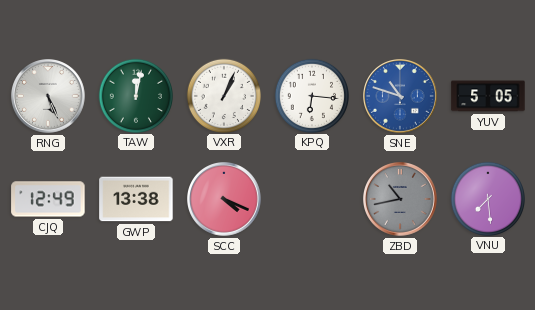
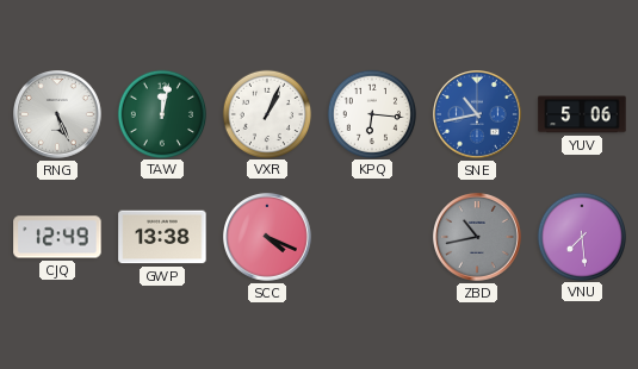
SNE: 10:48 -> 10:43 (478, 115)
YUV: 5:05 -> 5:06 (582, 114)
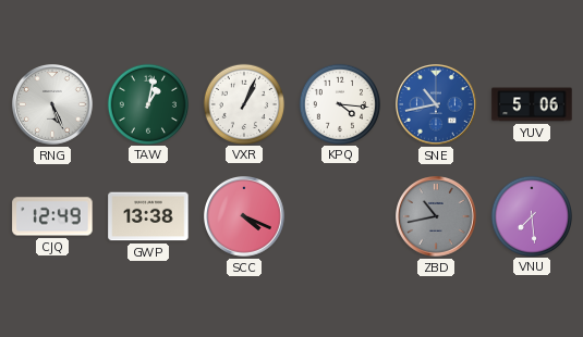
TAW: 12:02 -> 1:02 (147, 103)
KPQ: 6:16 -> 4:16 (339, 103)
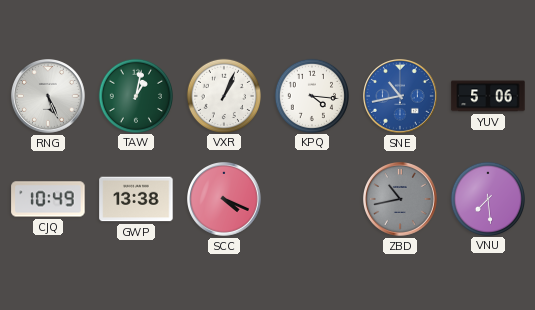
CJQ: 12:49 -> 10:49 (48, 199)
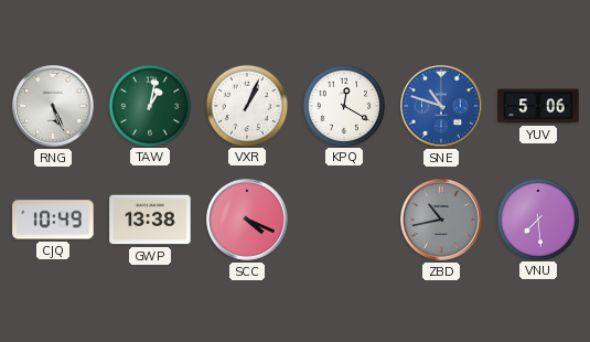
KPQ: 4:16 -> 12:20 (343, 105)
SNE: 10:43 -> 10:48 (442, 107)
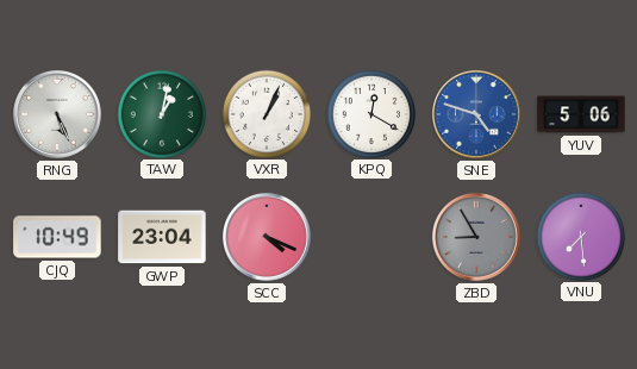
SNE: 10:48 -> 4:48 (477, 115)
GWP: 13:38 -> 23:04 (162, 237)
ZBD: 10:43 -> 8:55 (477, 238)
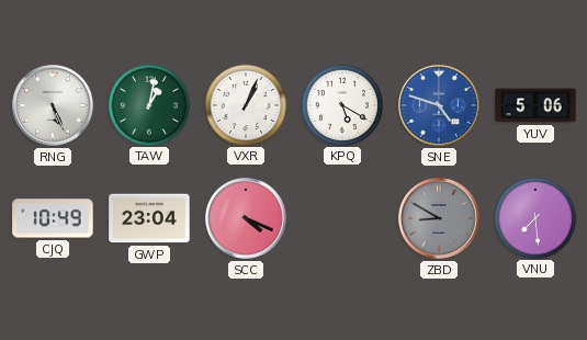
KPQ: 12:20 -> 5:20 (341, 104)
ZBD: 8:55 -> 8:50 (440, 219)
